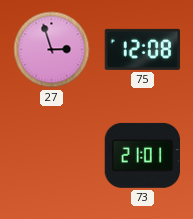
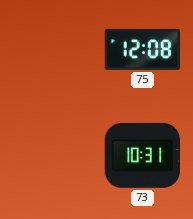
27: 2:57 -> none (52, 50)
73: 21:01 -> 10:31 (142, 155)
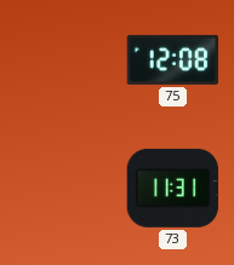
73: 10:31 -> 11:31 (172, 188)
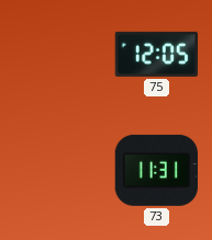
75: 12:08 -> 12:05 (157, 54)
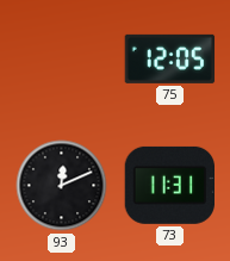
93: none -> 12:11 (62, 186)
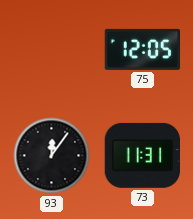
93: 12:11 -> 12:06 (52, 156)
